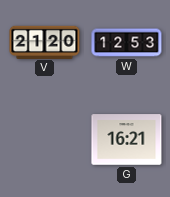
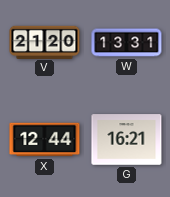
W: 12:53 -> 13:31 (127, 43)
X: none -> 12:44 (45, 140)
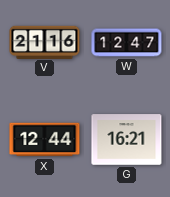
V: 21:20 -> 21:16 (45, 42)
W: 13:31 -> 12:47 (127, 43)
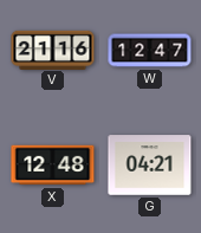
X: 12:44 -> 12:48 (53, 166)
G: 16:21 -> 04:21 (150, 166)
